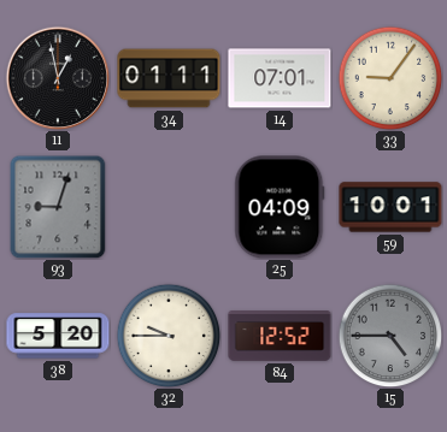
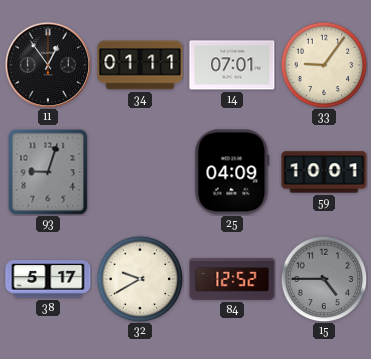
11: 12:58 -> 12:54 (47, 64)
38: 5:20 -> 5:17 (48, 279)
32: 9:45 -> 9:40 (140, 279)
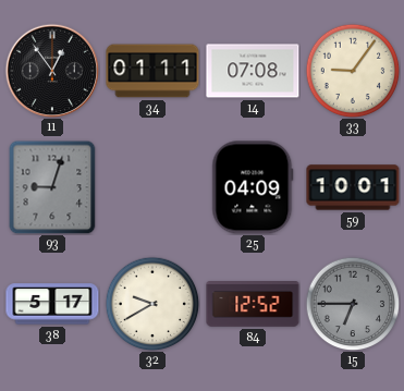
14: 07:01 -> 07:08 (253, 71)
15: 4:45 -> 6:45 (353, 304)
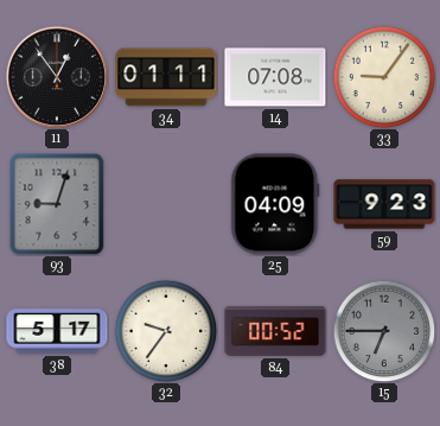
59: 10:01 -> 9:23 (384, 204)
32: 9:40 -> 9:36 (166, 331)
84: 12:52 -> 00:52 (275, 332)
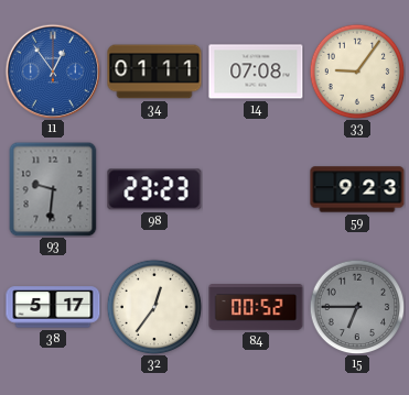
11 dial: black -> blue (52, 70)
93: 9:03 -> 9:31 (53, 189)
98: none -> 23:23 (154, 189)
25: 04:09 -> none (275, 204)
32: 9:36 -> 12:36 (154, 307)
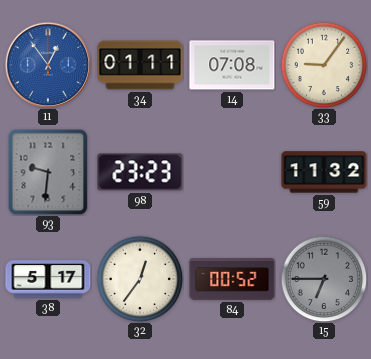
59: 9:23 -> 11:32 (324, 172)
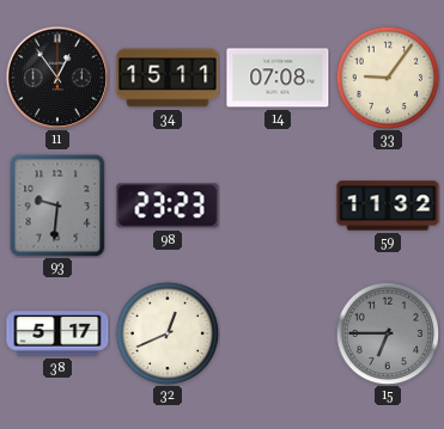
11 dial: blue -> black (56, 76)
34: 01:11 -> 15:11 (168, 78)
32: 12:36 -> 12:41 (168, 333)
84: 00:52 -> none (232, 280)
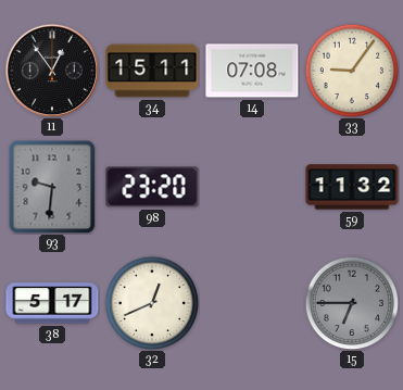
98: 23:23 -> 23:20 (152, 187)
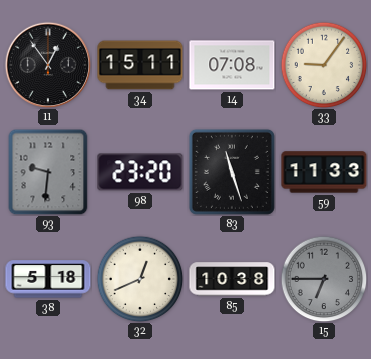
83: none -> 11:27 (232, 172)
59: 11:32 -> 11:33 (324, 172)
38: 5:17 -> 5:18 (48, 279)
85: none -> 10:38 (232, 279)
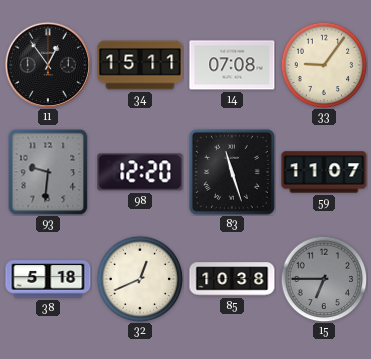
98: 23:20 -> 12:20 (140, 172)
59: 11:33 -> 11:07 (324, 172)
